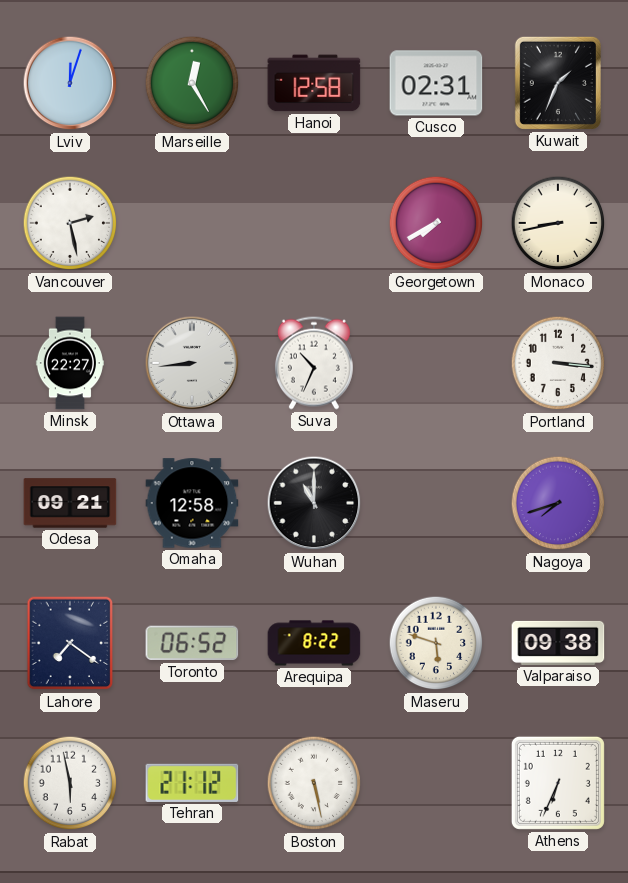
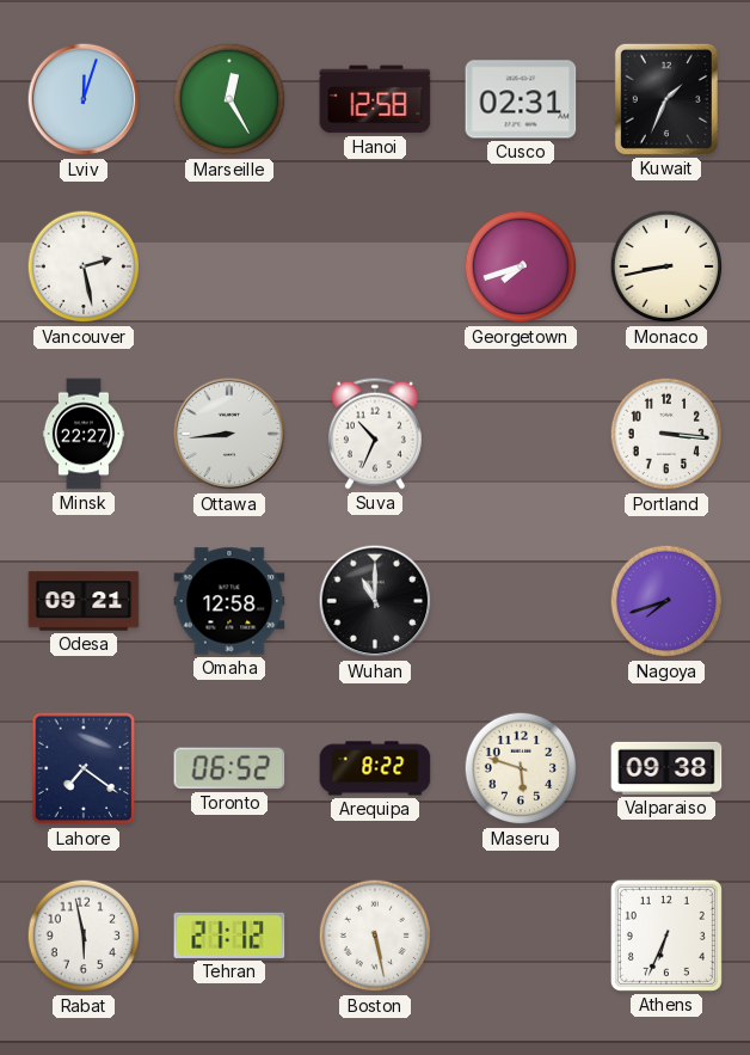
Georgetown: 7:40 -> 7:42 (521, 266)
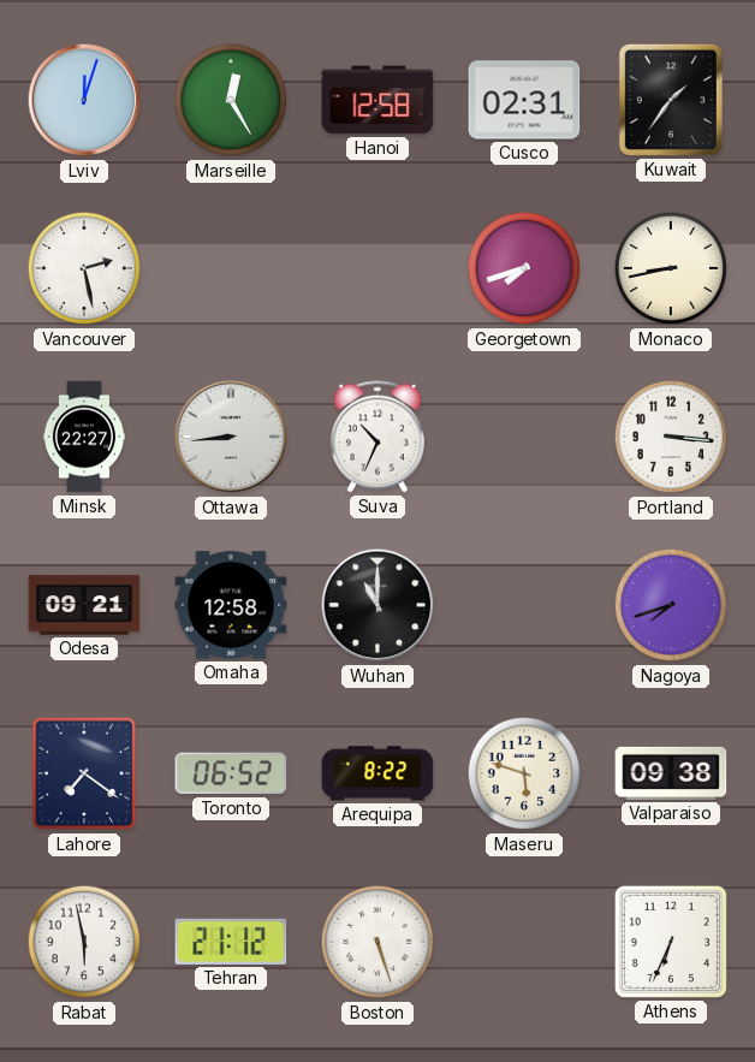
Kuwait: 1:34 -> 1:36 (671, 100)
Boston: 5:28 -> 5:27 (377, 942)
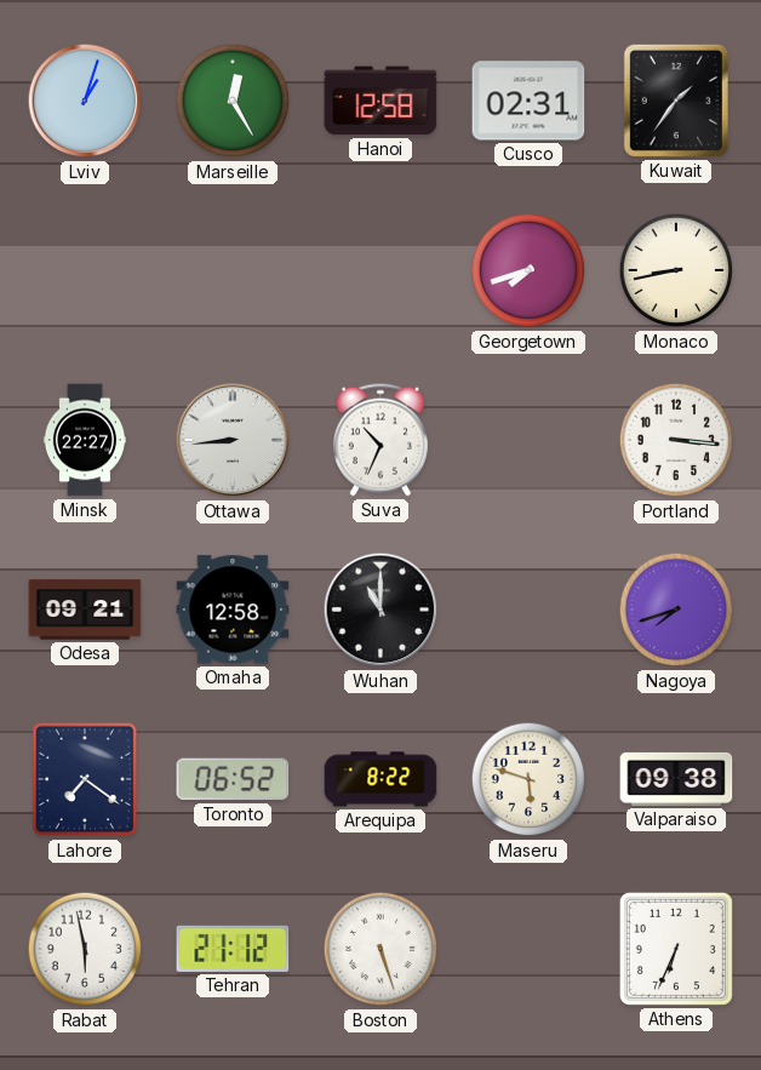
Lviv: 12:03 -> 1:03 (85, 101)
Vancouver: 2:28 -> none (84, 268)
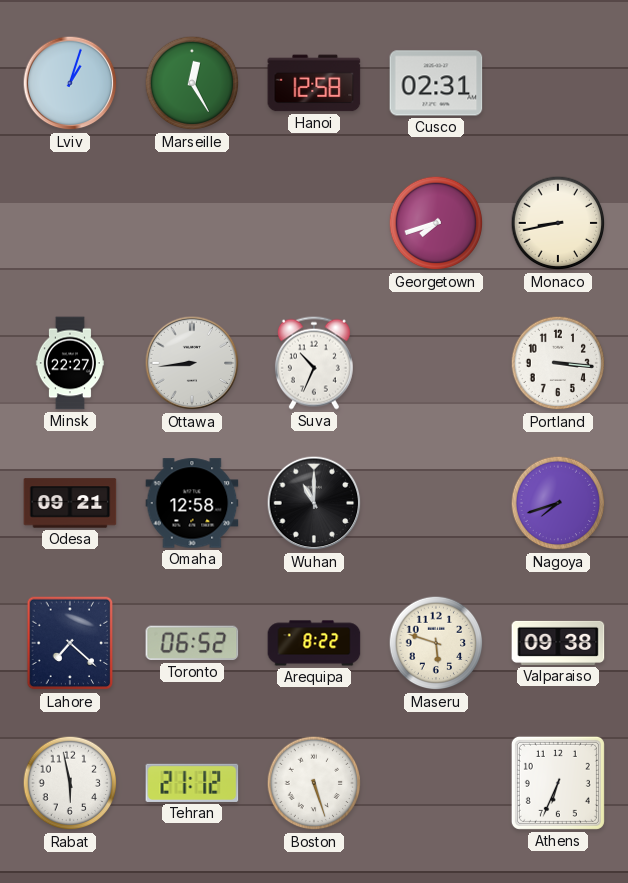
Kuwait: 1:36 -> none (676, 101)
Lahore: 7:21 -> 7:22 (70, 643)
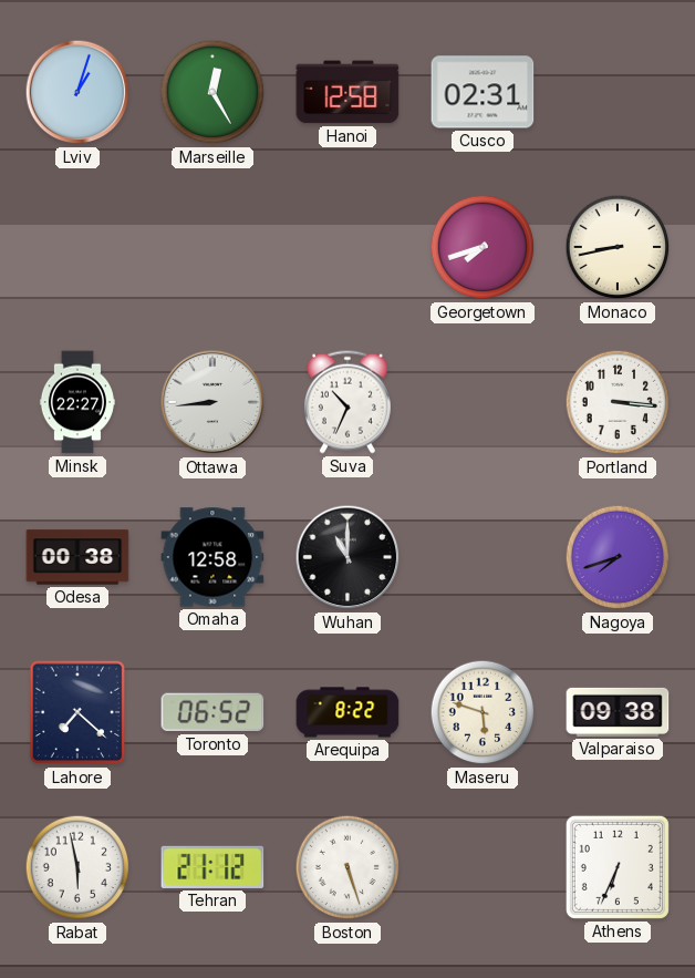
Odesa: 09:21 -> 00:38 (77, 557)
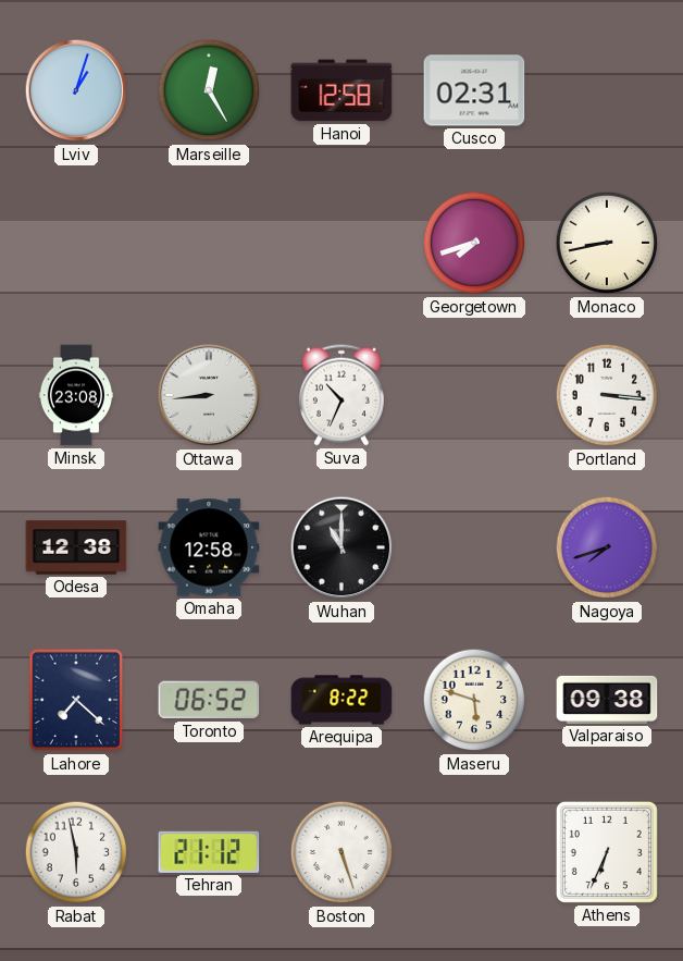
Minsk: 22:27 -> 23:08 (76, 395)
Odesa: 00:38 -> 12:38 (76, 547)
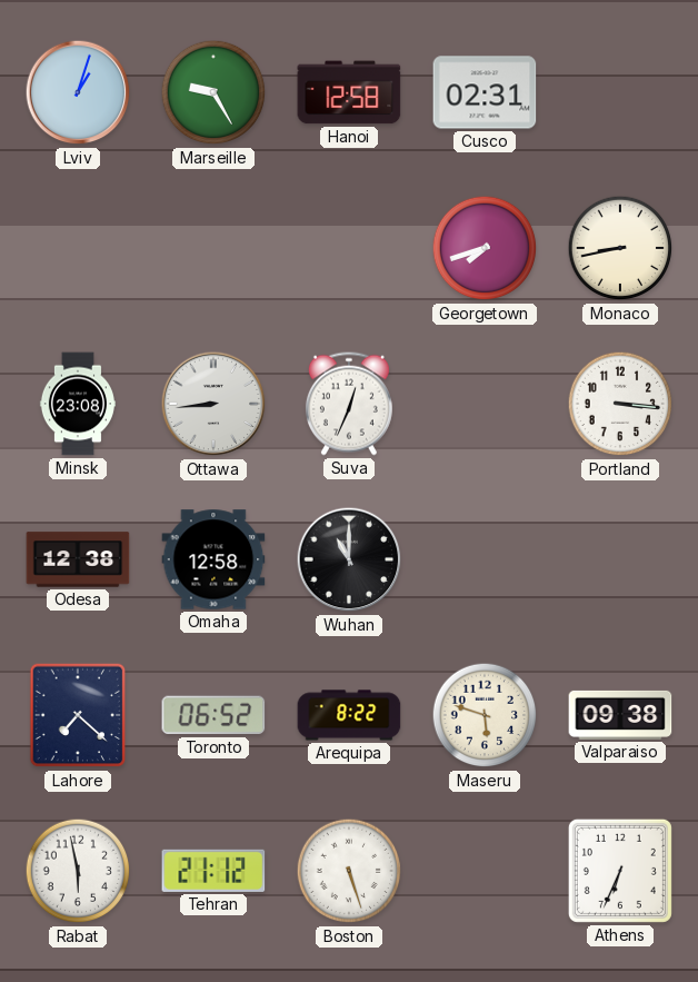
Marseille: 12:25 -> 9:25 (213, 92)
Suva: 10:34 -> 12:34 (349, 404)
Nagoya: 7:42 -> none (607, 547)
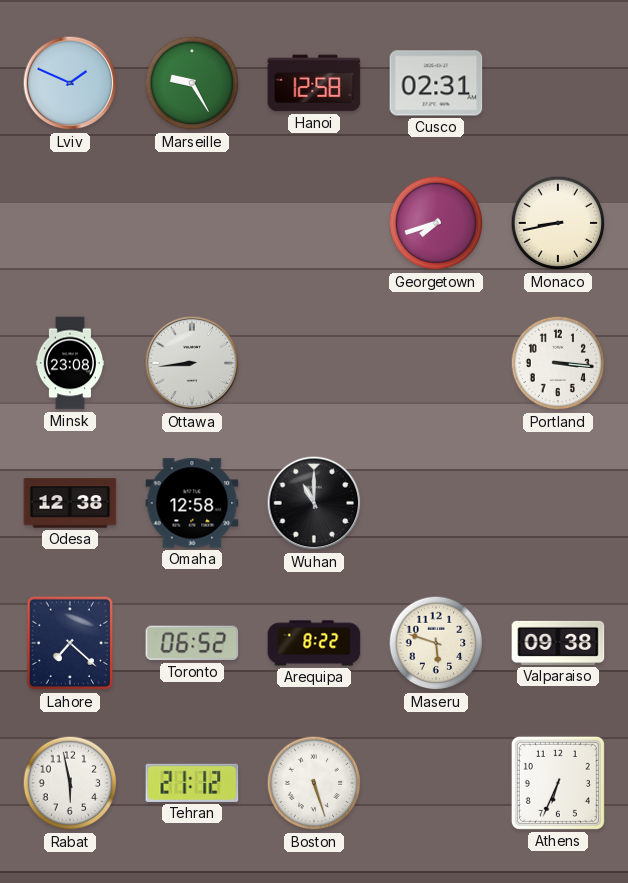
Lviv: 1:03 -> 1:49 (70, 83)
Suva: 12:34 -> none (349, 404)
